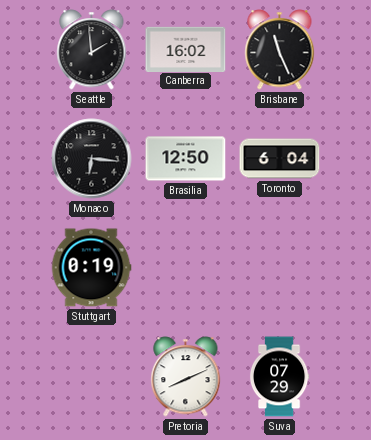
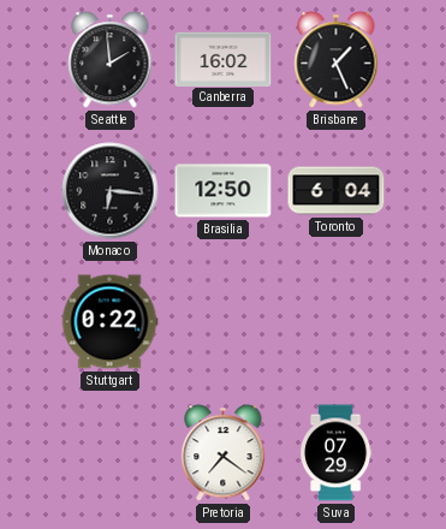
Brisbane: 11:26 -> 1:26 (337, 60)
Stuttgart: 0:19 -> 0:22 (109, 322)
Pretoria: 8:11 -> 7:21 (224, 453)
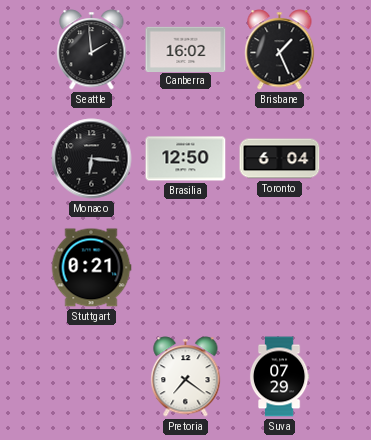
Stuttgart: 0:22 -> 0:21 (91, 268)
